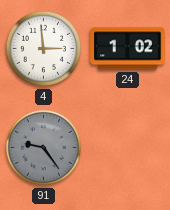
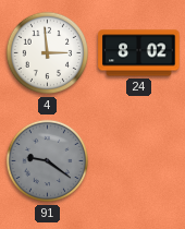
24: 1:02 -> 8:02 (139, 53)
91: 9:24 -> 9:21 (48, 161)
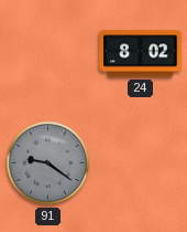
4: 2:59 -> none (48, 53)
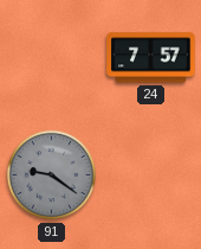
24: 8:02 -> 7:57 (151, 58)
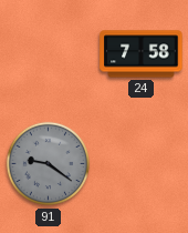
24: 7:57 -> 7:58 (142, 54)
